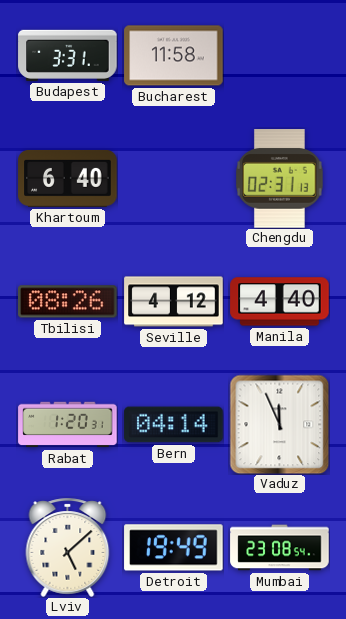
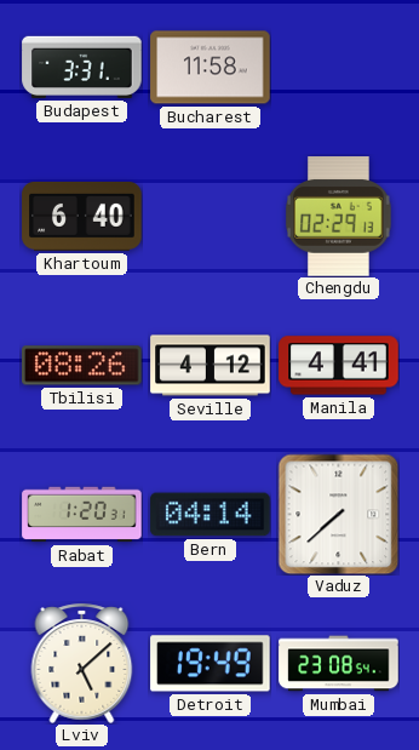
Chengdu: 02:31 -> 02:29 (339, 217)
Manila: 4:40 -> 4:41 (339, 366)
Vaduz: 11:56 -> 7:38 (338, 514)
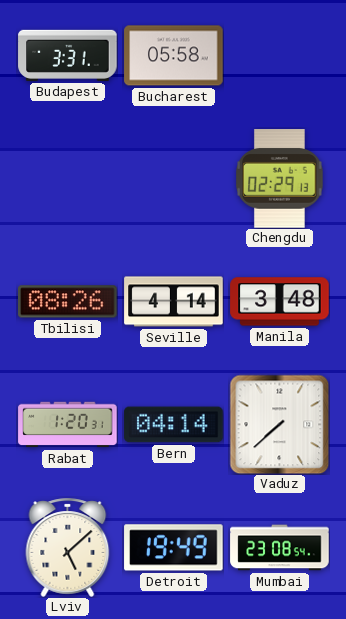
Bucharest: 11:58 -> 05:58 (174, 56)
Khartoum: 6:40 -> none (82, 216)
Seville: 4:12 -> 4:14 (174, 302)
Manila: 4:41 -> 3:48 (280, 302)
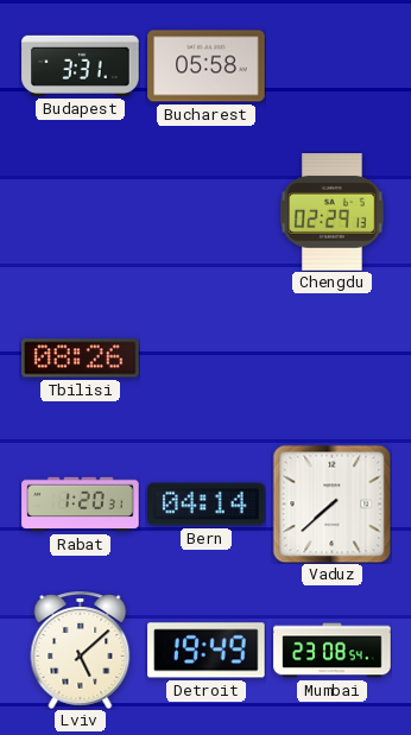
Seville: 4:14 -> none (174, 302)
Manila: 3:48 -> none (280, 302)
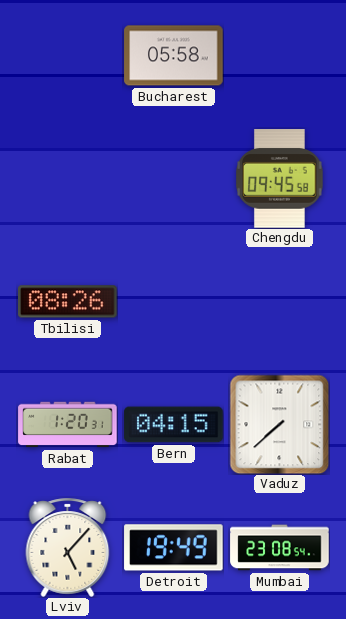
Budapest: 3:31 -> none (81, 65)
Chengdu: 02:29 -> 09:45 (280, 179)
Bern: 04:14 -> 04:15 (174, 425)
Lviv: 5:08 -> 5:07 (68, 547)
